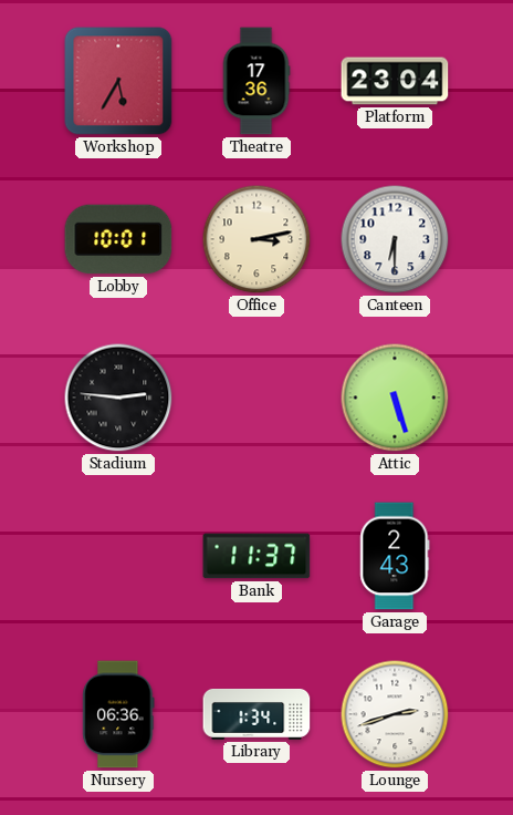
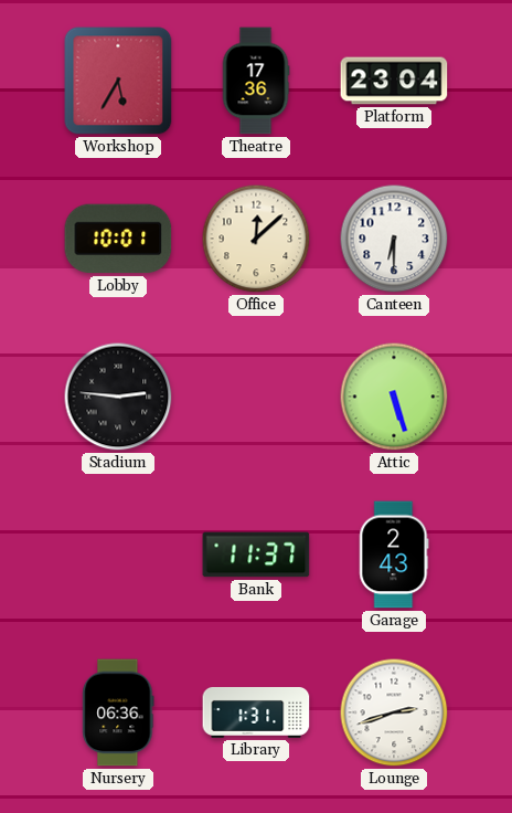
Office: 3:13 -> 12:08 (256, 239)
Library: 1:34 -> 1:31 (256, 712)
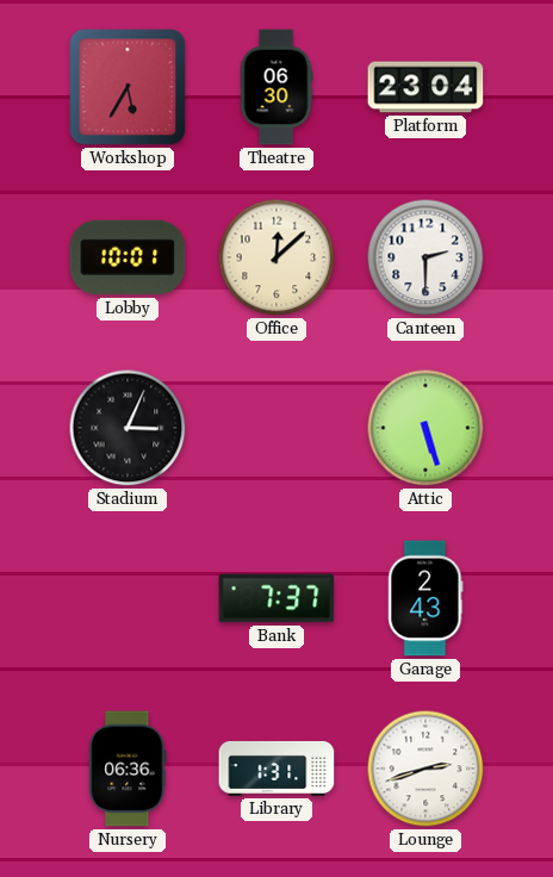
Theatre: 17:36 -> 06:30 (276, 87)
Canteen: 6:30 -> 2:30 (425, 257)
Stadium: 2:46 -> 3:04 (128, 428)
Bank: 11:37 -> 7:37 (276, 598)
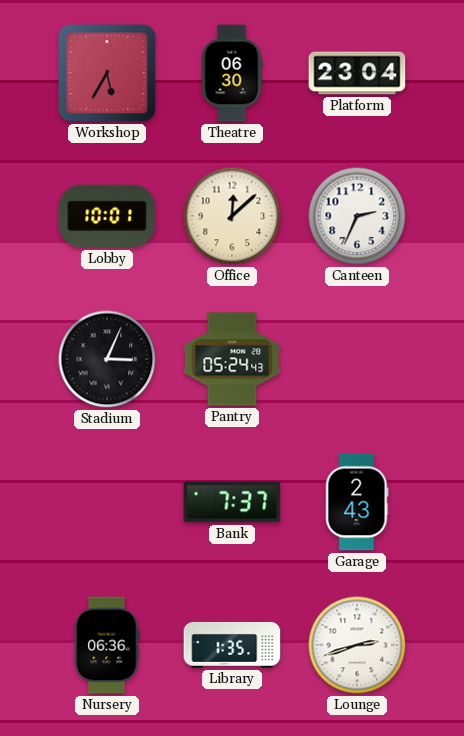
Canteen: 2:30 -> 2:34 (357, 216)
Pantry: none -> 05:24 (232, 359)
Attic: 5:27 -> none (425, 428)
Library: 1:31 -> 1:35 (232, 645)
